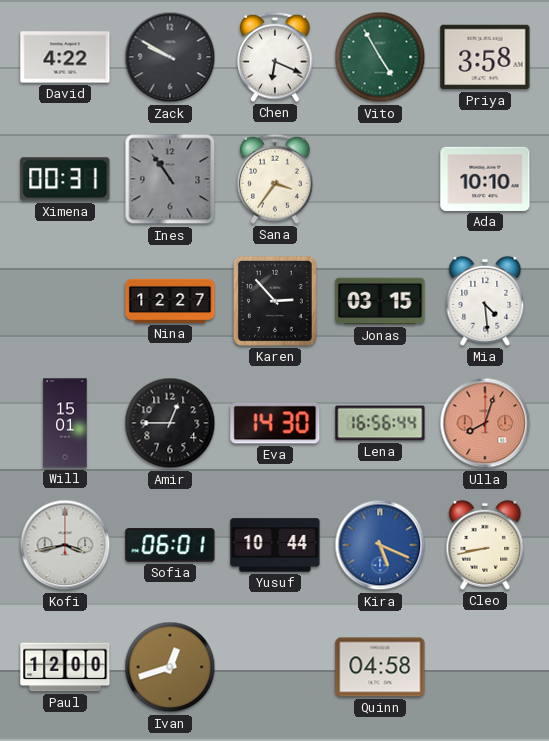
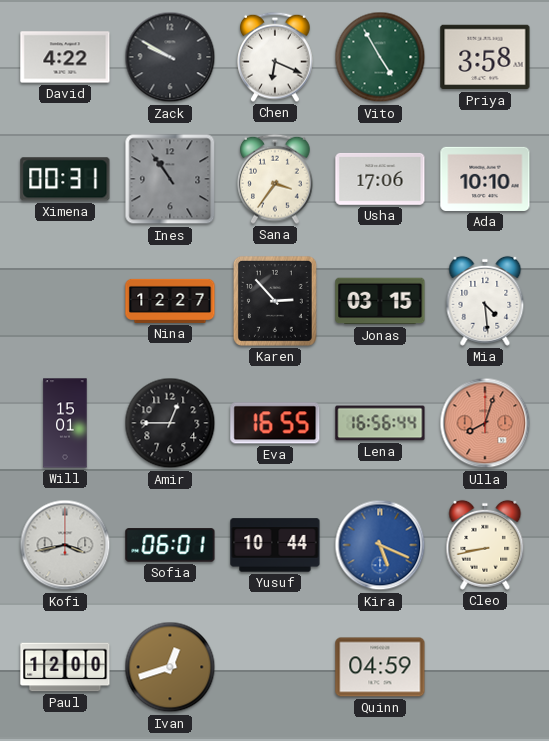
Usha: none -> 17:06 (380, 179)
Eva: 14:30 -> 16:55 (275, 423)
Quinn: 04:58 -> 04:59 (380, 667)
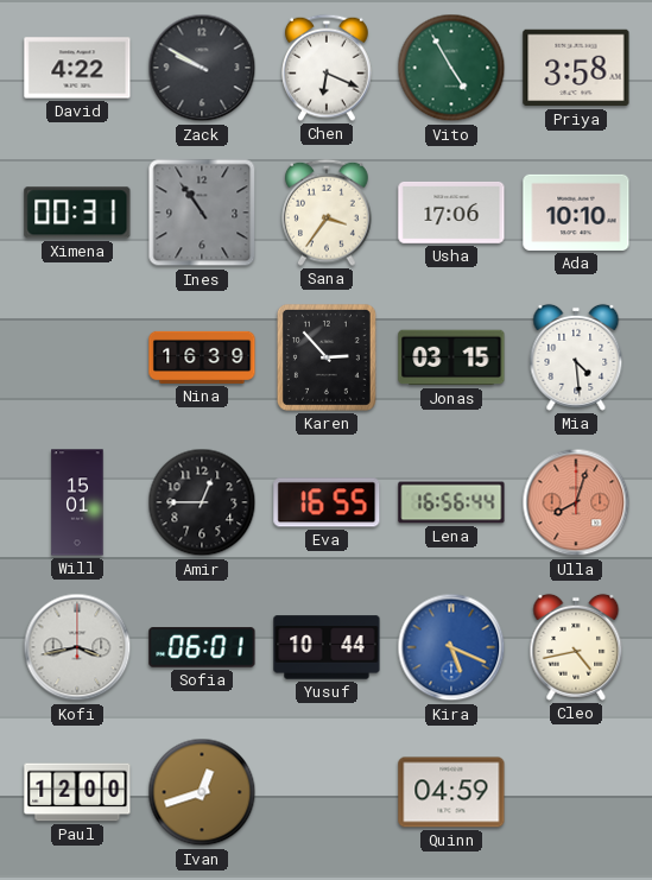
Nina: 12:27 -> 16:39 (202, 357)
Cleo: 8:43 -> 4:43 (576, 647)
